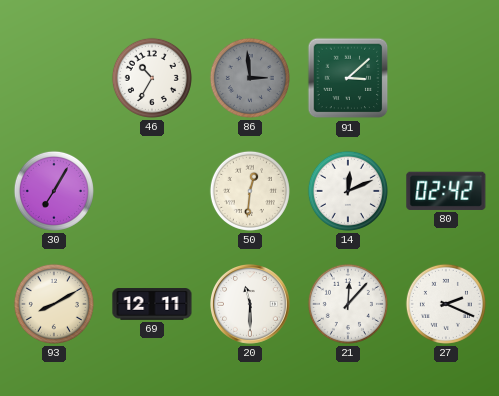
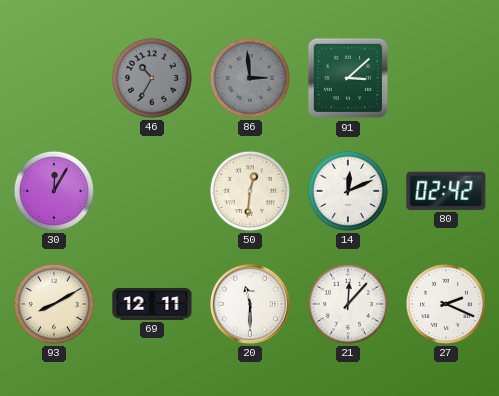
46 dial: white -> grey (152, 78)
30: 7:05 -> 12:05 (54, 191)
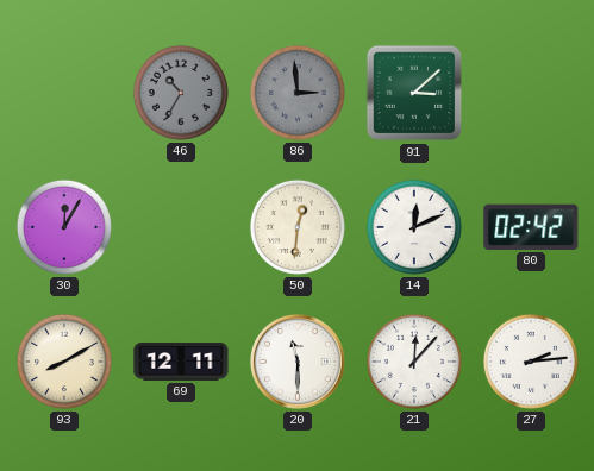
27: 2:19 -> 2:14 (531, 362)
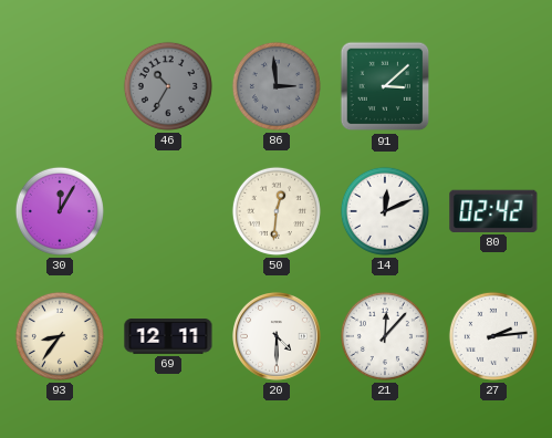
93: 8:10 -> 8:36 (60, 336)
20: 11:30 -> 4:30 (278, 337)
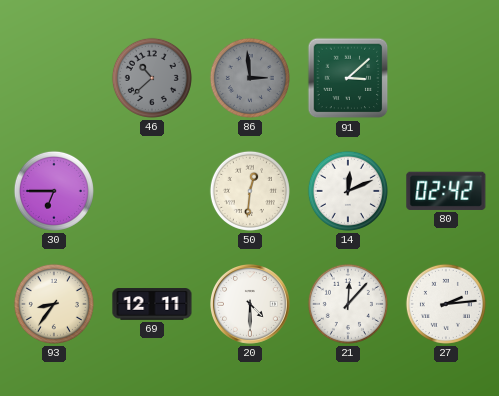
46: 10:35 -> 10:38 (152, 78)
30: 12:05 -> 6:45 (54, 191)
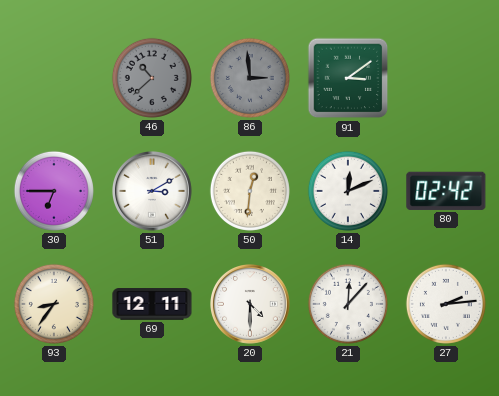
91: 3:08 -> 3:09 (348, 78)
51: none -> 3:10 (153, 192)
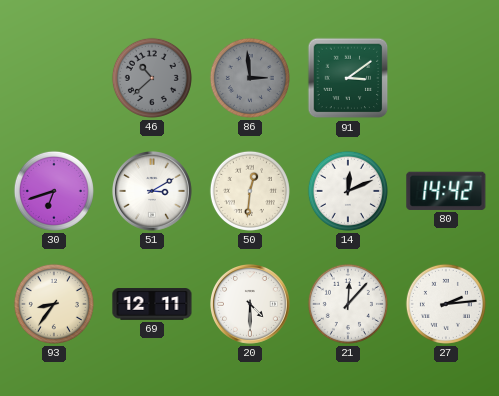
30: 6:45 -> 6:42 (54, 191)
80: 02:42 -> 14:42 (446, 191)
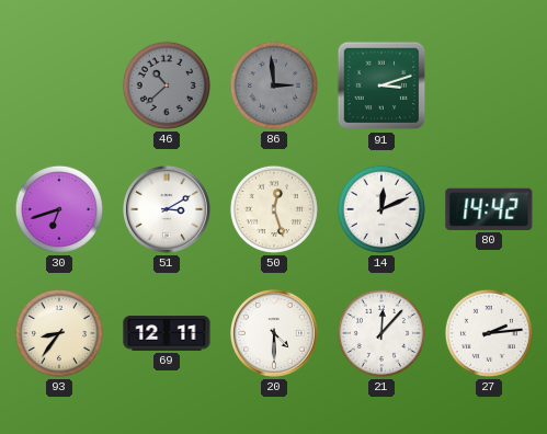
91: 3:09 -> 3:12 (381, 85)
50: 12:31 -> 12:27 (274, 209)
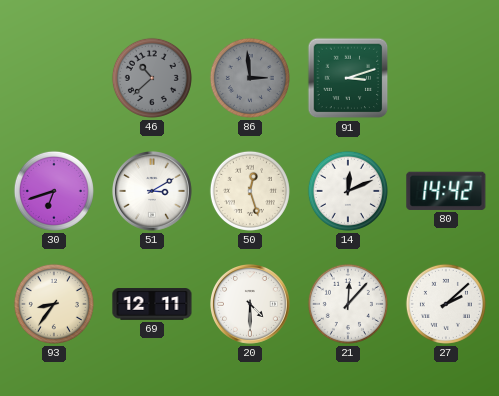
27: 2:14 -> 2:08 (446, 304)
